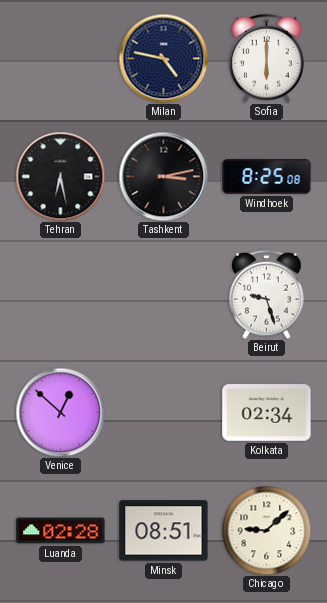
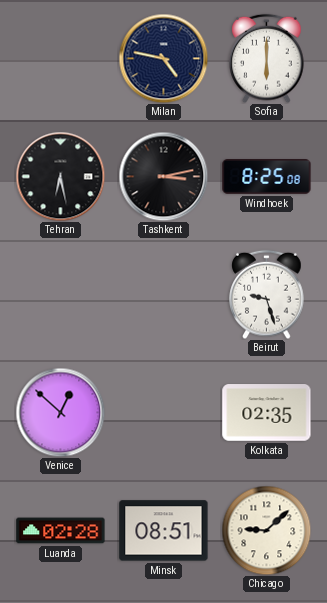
Kolkata: 02:34 -> 02:35 (267, 413)
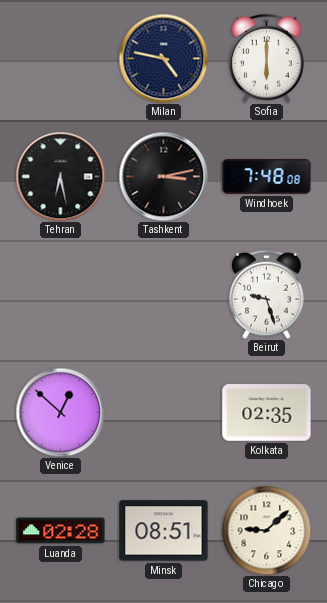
Windhoek: 8:25 -> 7:48 (267, 177)
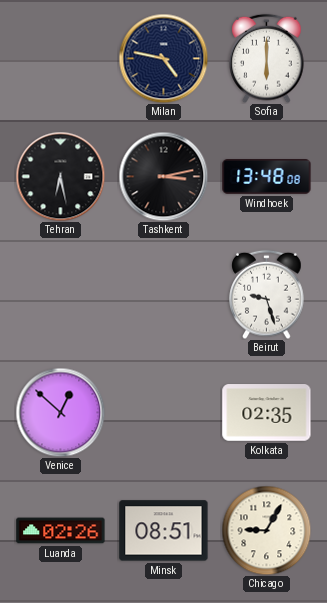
Windhoek: 7:48 -> 13:48 (267, 177)
Luanda: 02:28 -> 02:26 (61, 531)
Chicago: 9:08 -> 9:05 (266, 530)
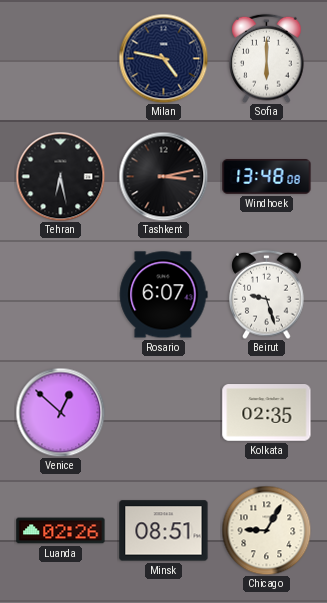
Rosario: none -> 6:07 (164, 295)
